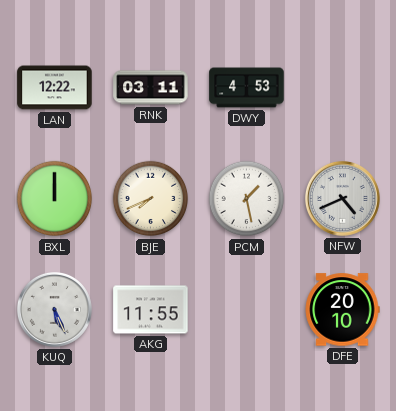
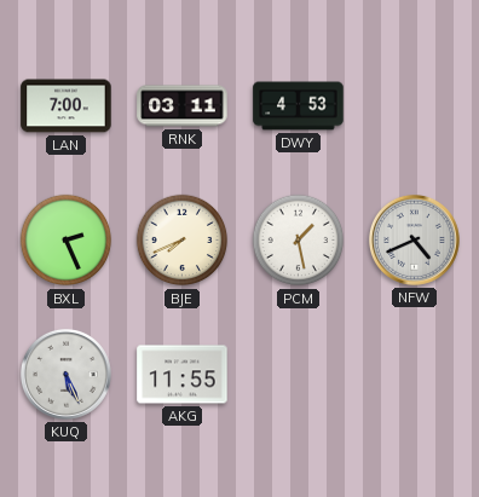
LAN: 12:22 -> 7:00 (67, 106)
BXL: 12:00 -> 2:26 (67, 241)
DFE: 20:10 -> none (342, 310)
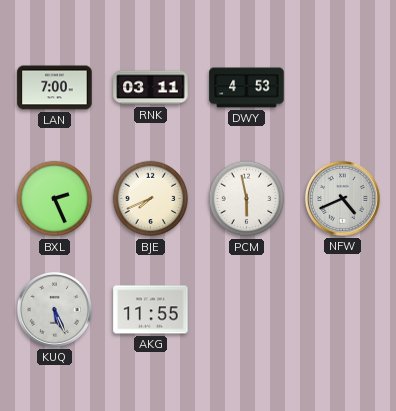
PCM: 1:28 -> 5:58 (247, 199)
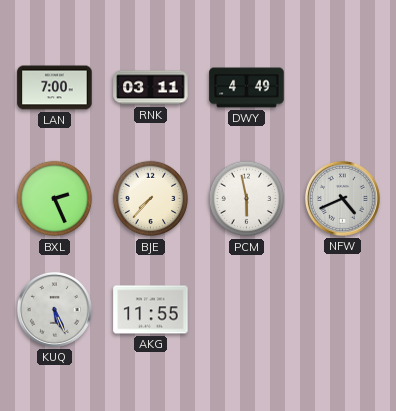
DWY: 4:53 -> 4:49 (247, 88)
BJE: 7:41 -> 7:37 (151, 199)
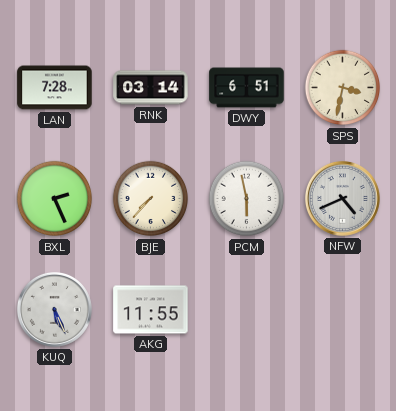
LAN: 7:00 -> 7:28 (55, 88)
RNK: 03:11 -> 03:14 (151, 88)
DWY: 4:49 -> 6:51 (247, 88)
SPS: none -> 3:32 (343, 88)
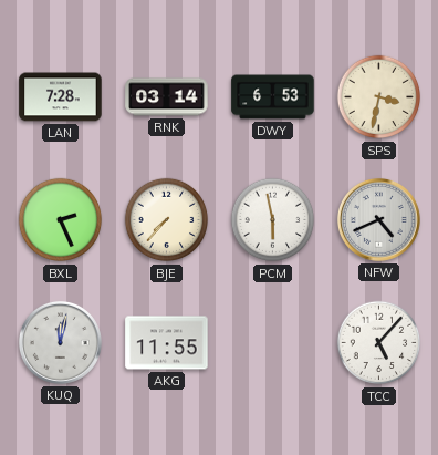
DWY: 6:51 -> 6:53 (273, 97)
KUQ: 5:26 -> 12:02 (60, 342)
TCC: none -> 5:07 (379, 343)
